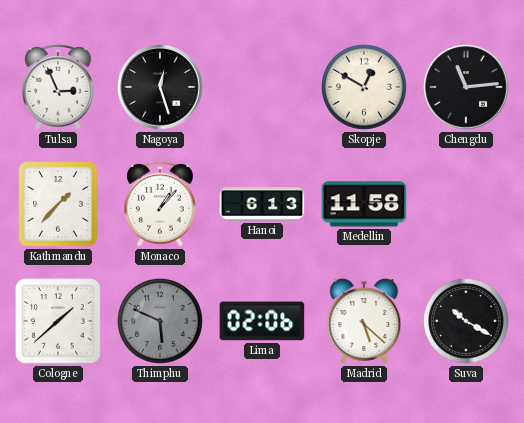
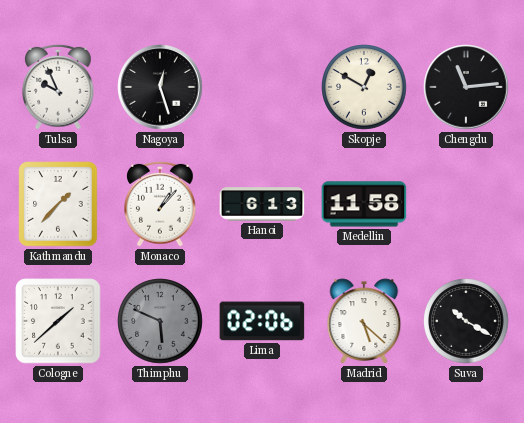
Tulsa: 2:56 -> 9:56 (58, 87)
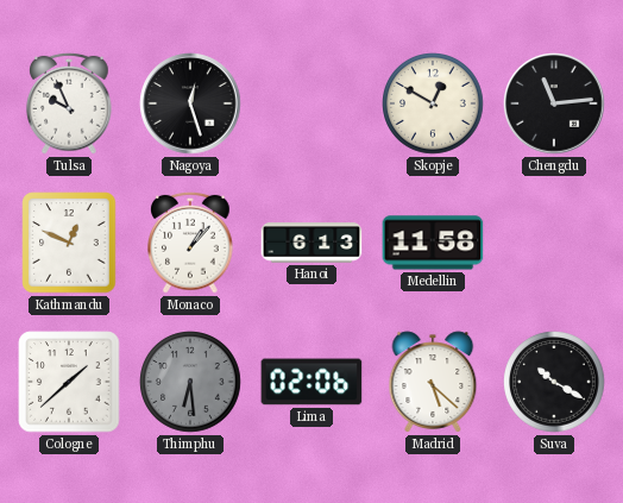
Kathmandu: 1:37 -> 12:49 (69, 243)
Thimphu: 5:49 -> 6:29 (190, 382)
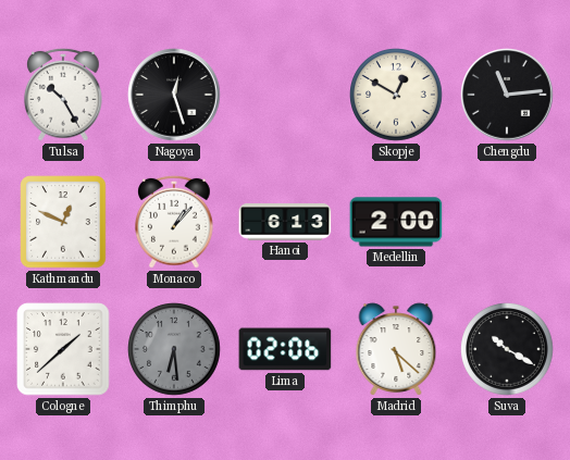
Tulsa: 9:56 -> 10:25 (63, 95)
Medellin: 11:58 -> 2:00 (396, 222)
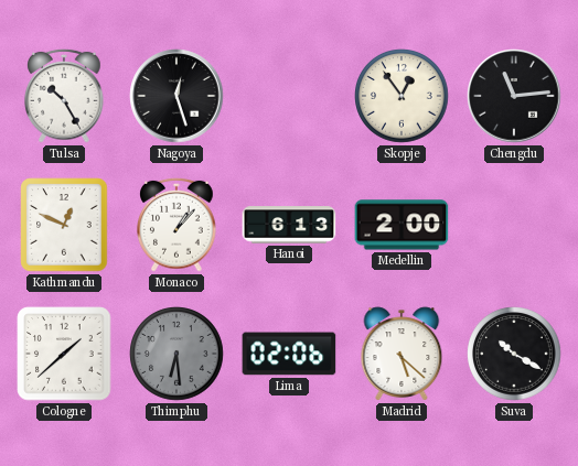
Skopje: 12:50 -> 12:54 (402, 96)
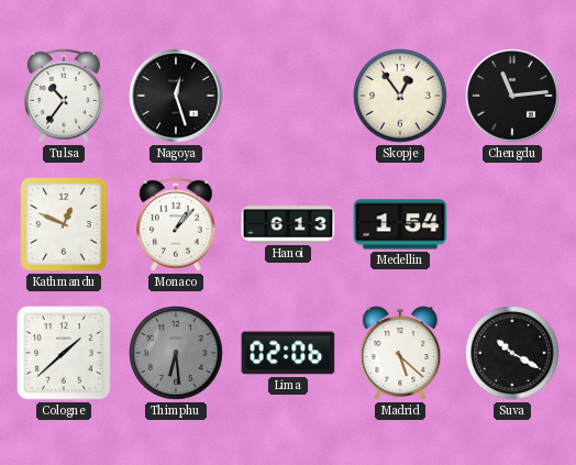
Tulsa: 10:25 -> 10:36 (64, 96)
Medellin: 2:00 -> 1:54 (400, 224)
